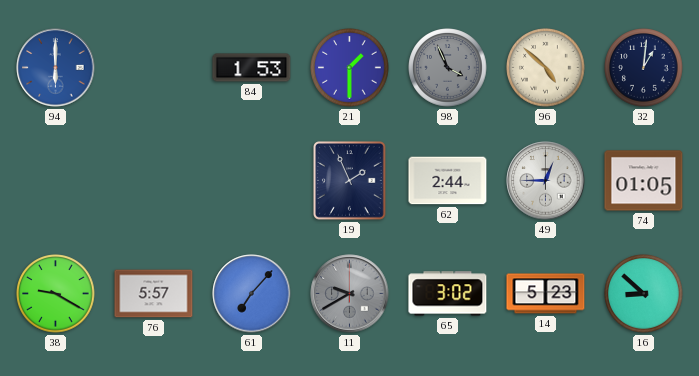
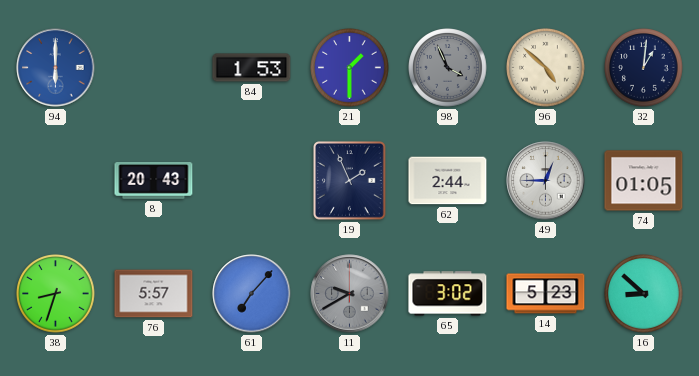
8: none -> 20:43 (154, 181)
38: 9:20 -> 8:33 (56, 294)
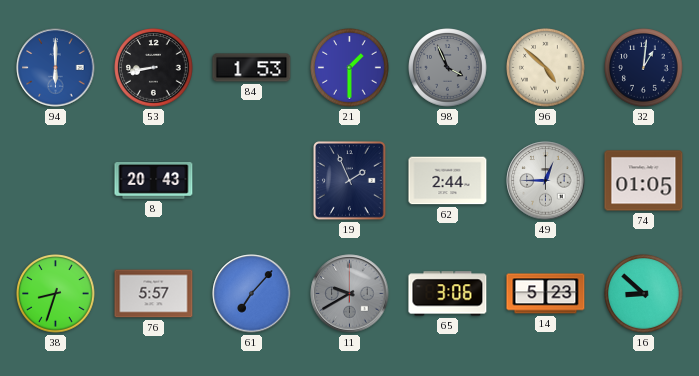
53: none -> 8:43 (154, 68)
65: 3:02 -> 3:06 (448, 294)
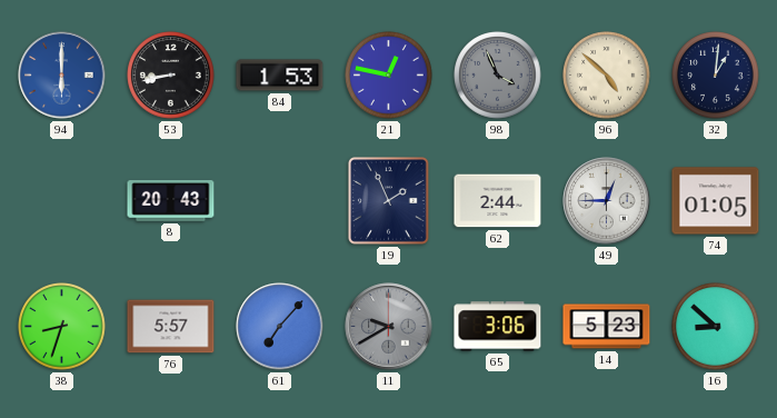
21: 1:30 -> 12:47 (389, 76)
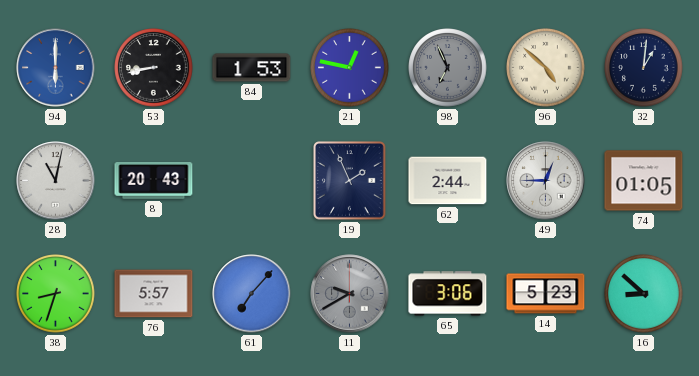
98: 3:56 -> 6:56 (448, 68)
28: none -> 11:02 (56, 181)
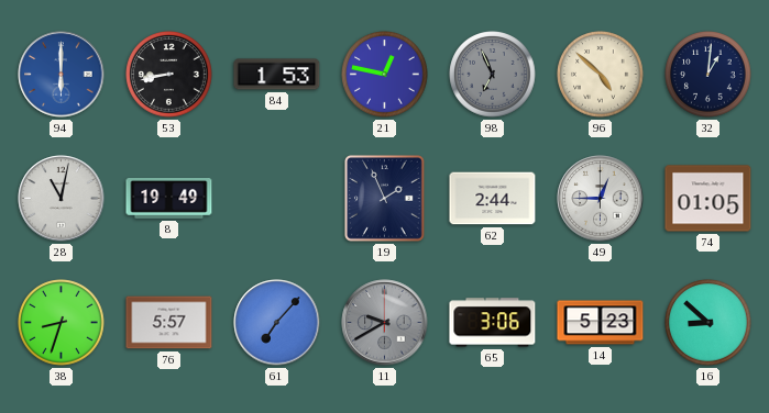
8: 20:43 -> 19:49 (169, 199)
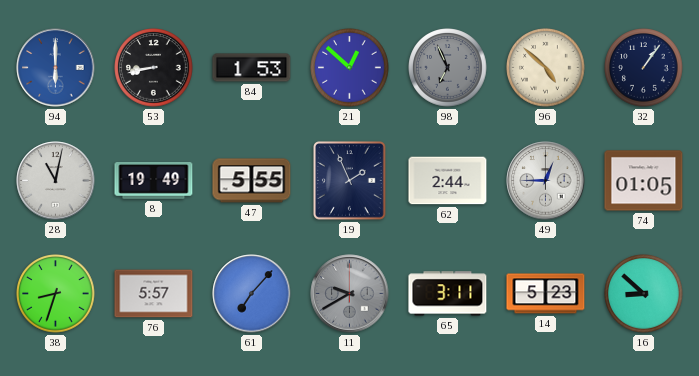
21: 12:47 -> 12:52 (350, 68)
32: 1:01 -> 1:06 (644, 68)
47: none -> 5:55 (252, 181)
65: 3:06 -> 3:11 (448, 294)
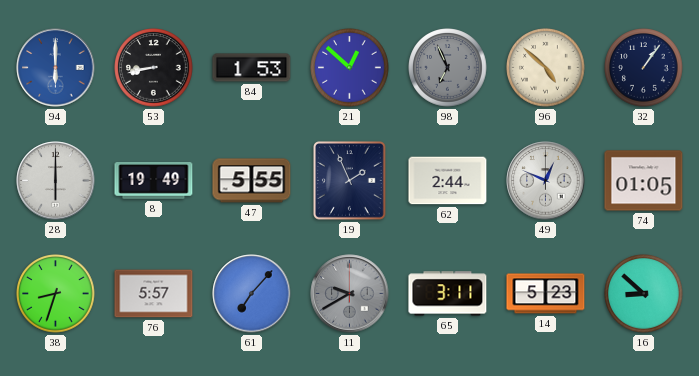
28: 11:02 -> 6:00 (56, 181)
49: 12:45 -> 12:49 (546, 181)
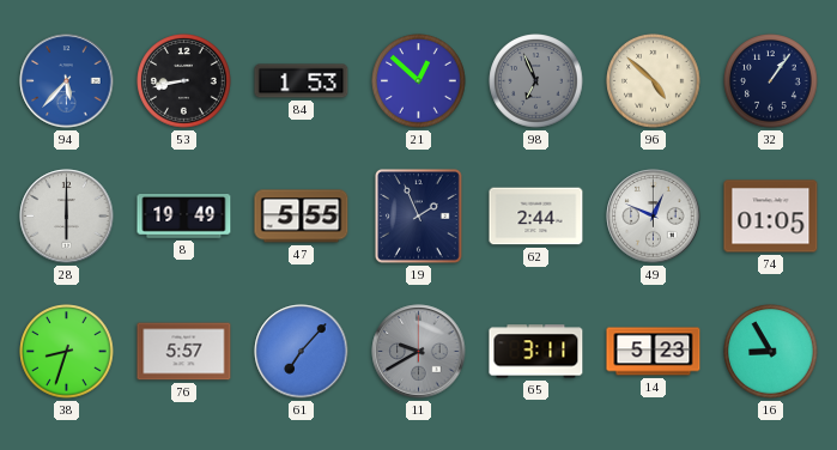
94: 6:00 -> 5:37 (67, 81)
16: 8:52 -> 8:55 (771, 352)
